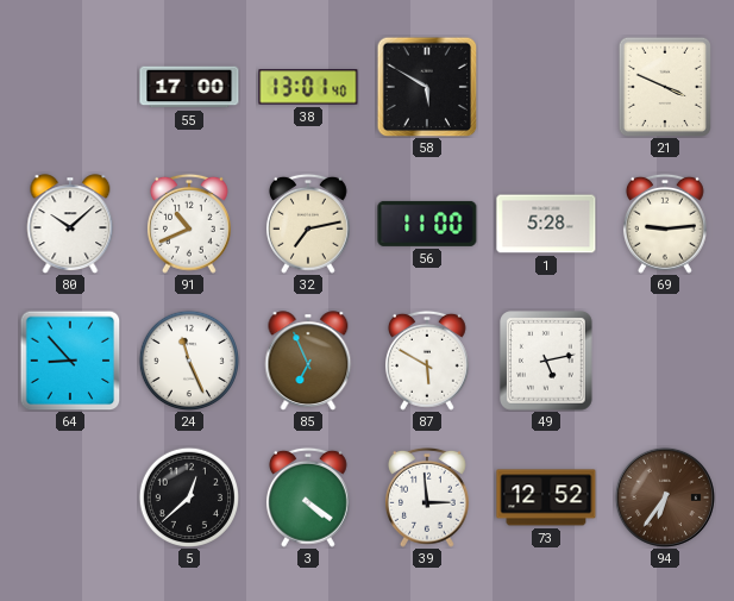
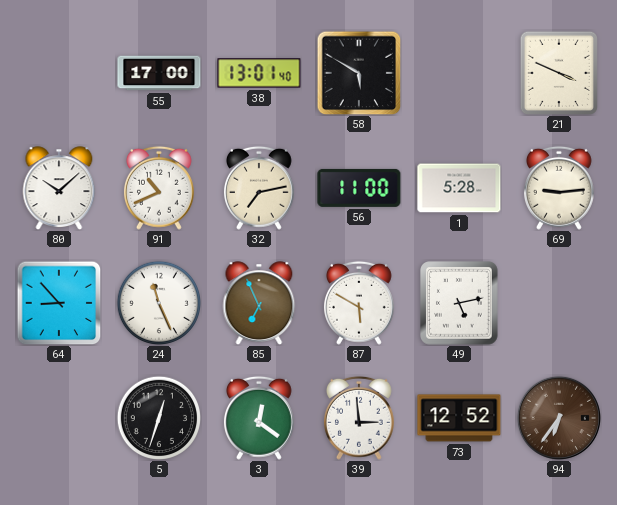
5: 12:38 -> 12:33 (158, 417)
3: 4:21 -> 12:21 (259, 418)
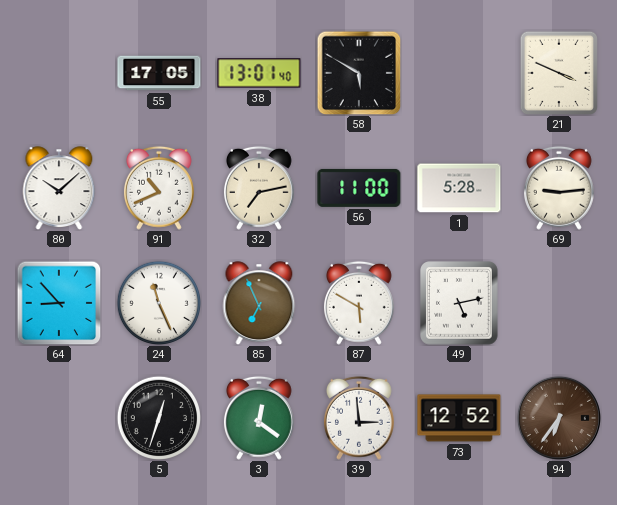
55: 17:00 -> 17:05 (159, 73)
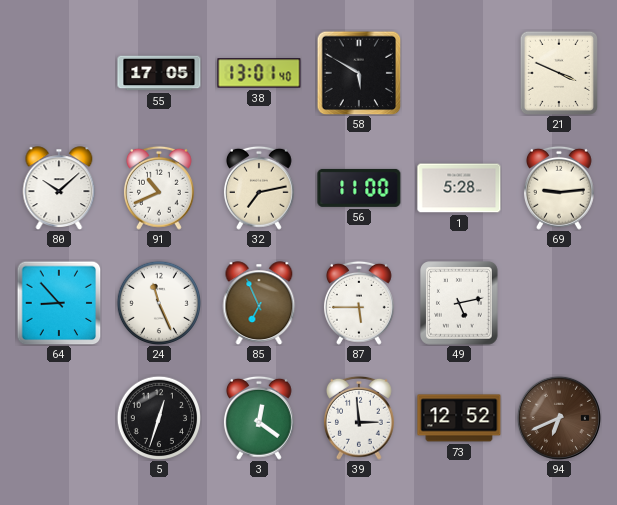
87: 5:50 -> 5:45 (359, 303)
94: 6:36 -> 6:41 (559, 418)
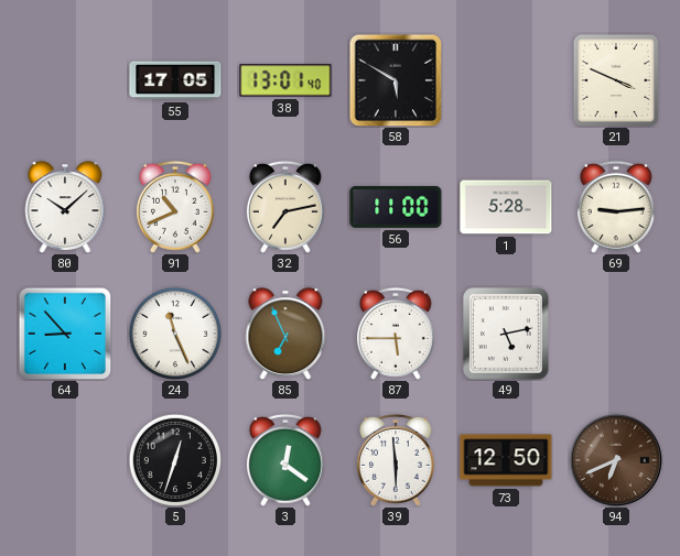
39: 2:59 -> 5:59 (396, 460)
73: 12:52 -> 12:50 (506, 460)
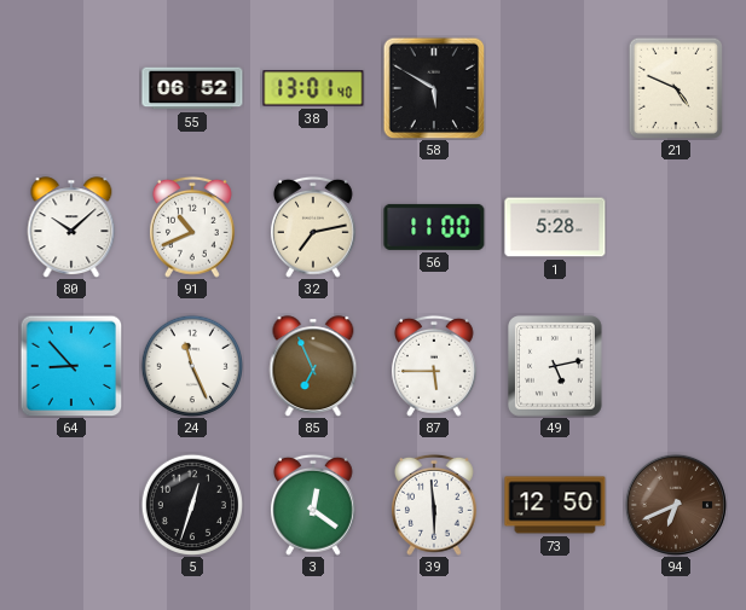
55: 17:05 -> 06:52 (192, 88)
21: 3:49 -> 4:49 (676, 88)
69: 9:14 -> none (616, 207)
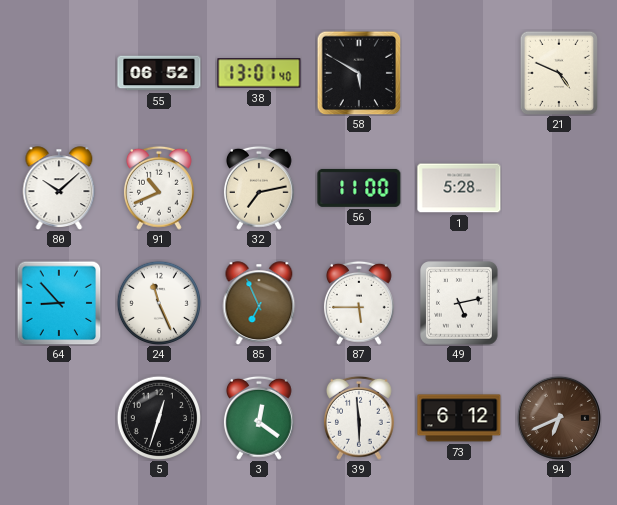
73: 12:50 -> 6:12 (459, 418)
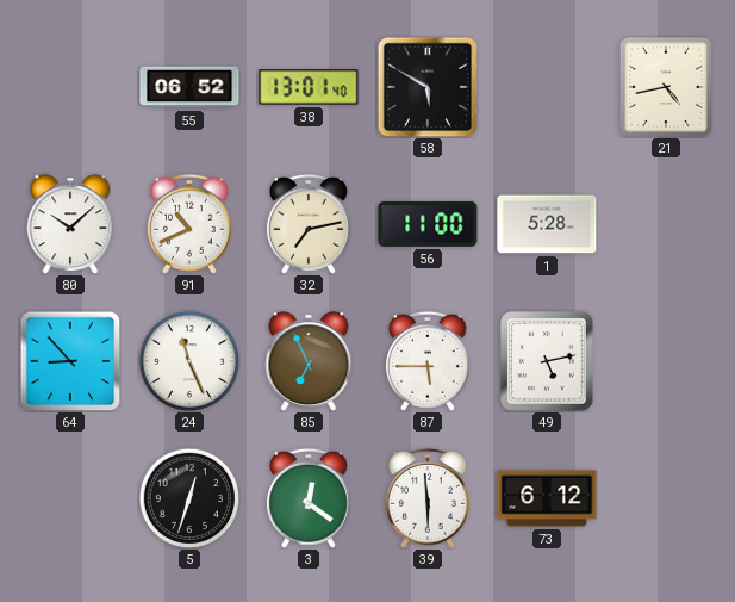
21: 4:49 -> 4:43 (666, 87)
94: 6:41 -> none (559, 418)
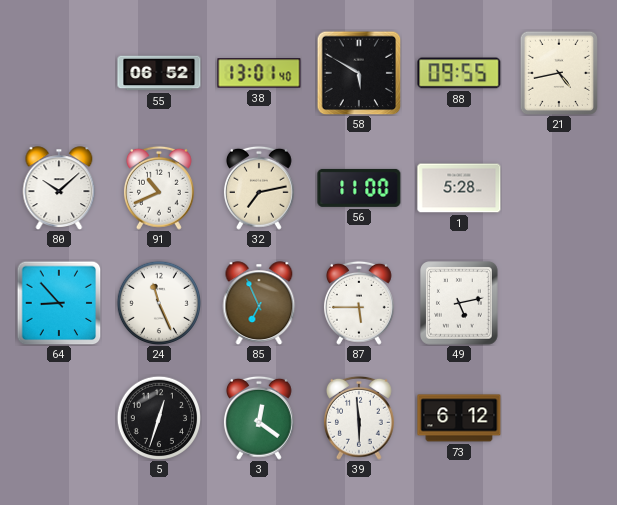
88: none -> 09:55 (459, 73)
